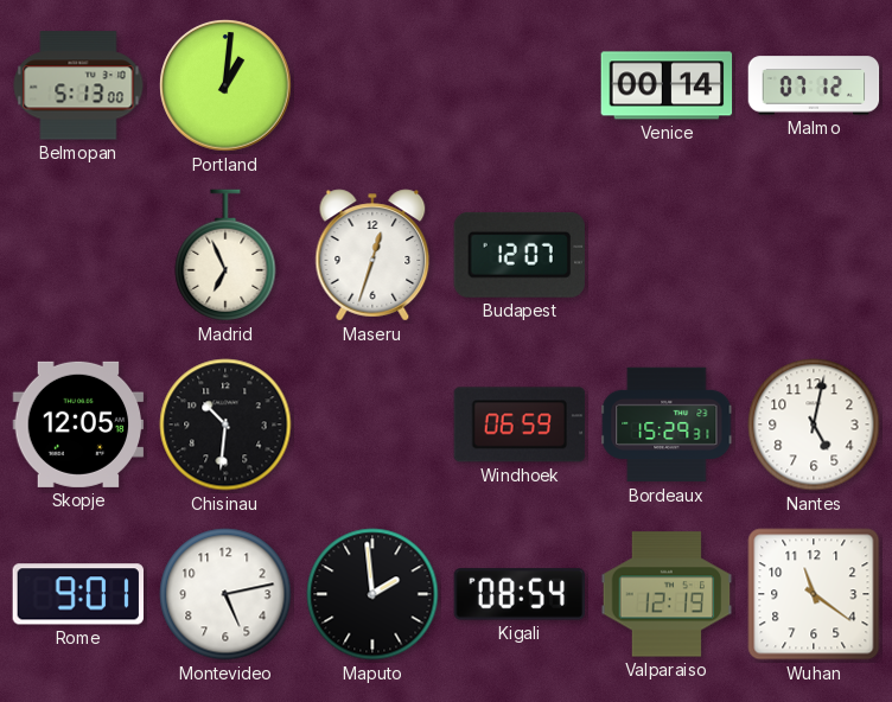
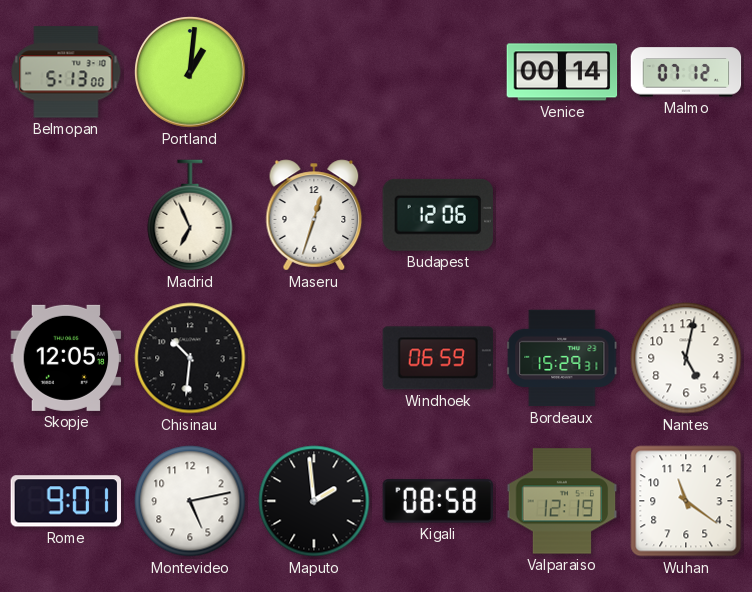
Budapest: 12:07 -> 12:06 (438, 215)
Kigali: 08:54 -> 08:58 (437, 501)
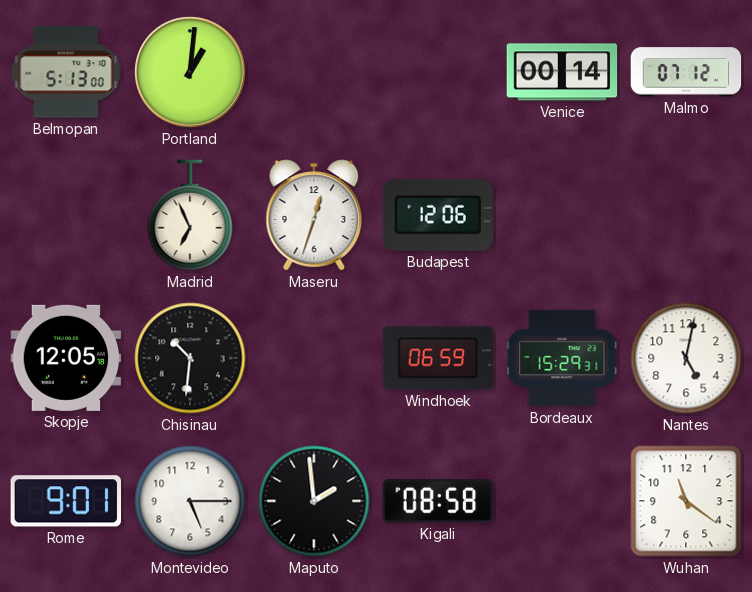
Montevideo: 5:13 -> 5:15 (190, 501)
Valparaiso: 12:19 -> none (562, 501)
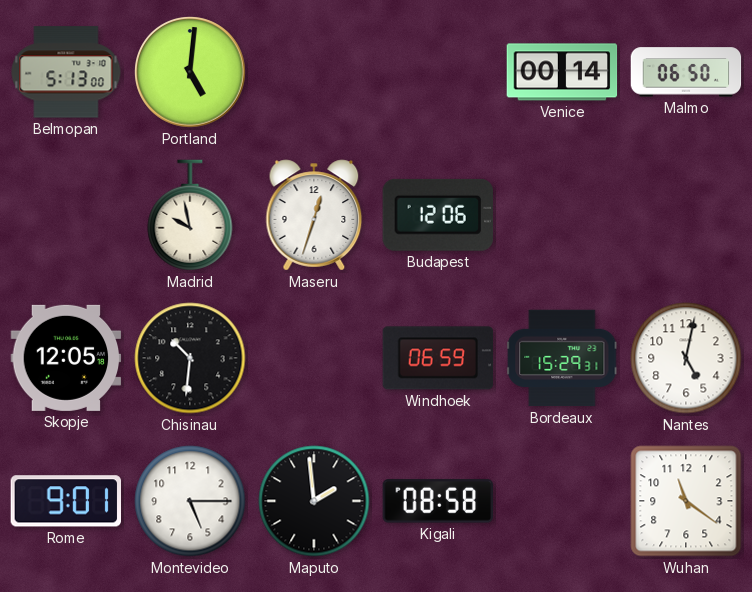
Portland: 1:01 -> 5:01 (190, 72)
Malmo: 07:12 -> 06:50 (686, 72)
Madrid: 6:56 -> 9:58 (190, 215)
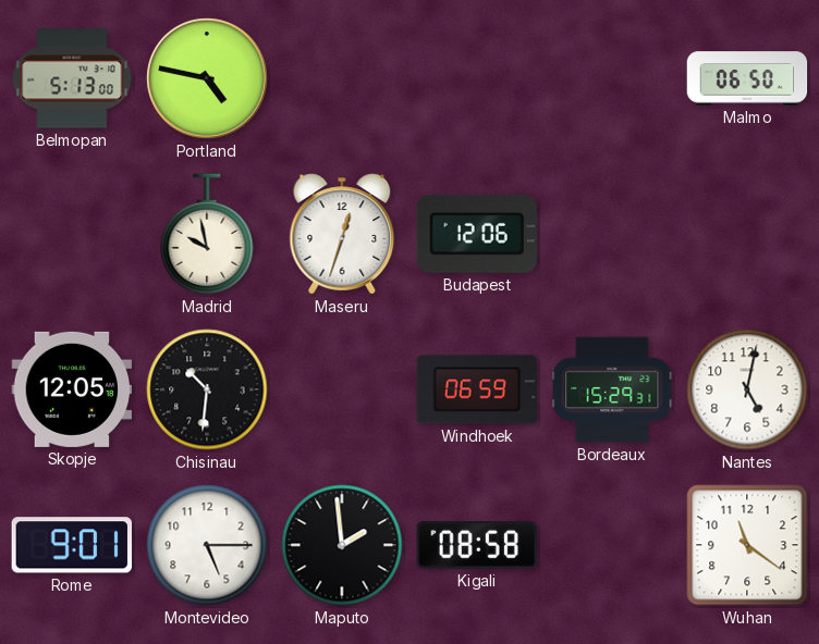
Portland: 5:01 -> 4:47 (207, 78)
Venice: 00:14 -> none (562, 72)
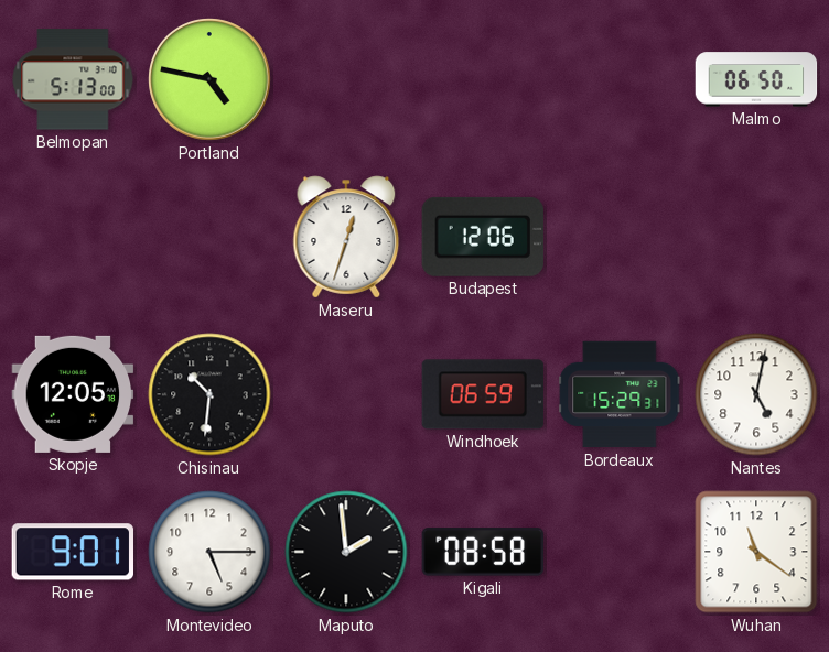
Madrid: 9:58 -> none (207, 234)
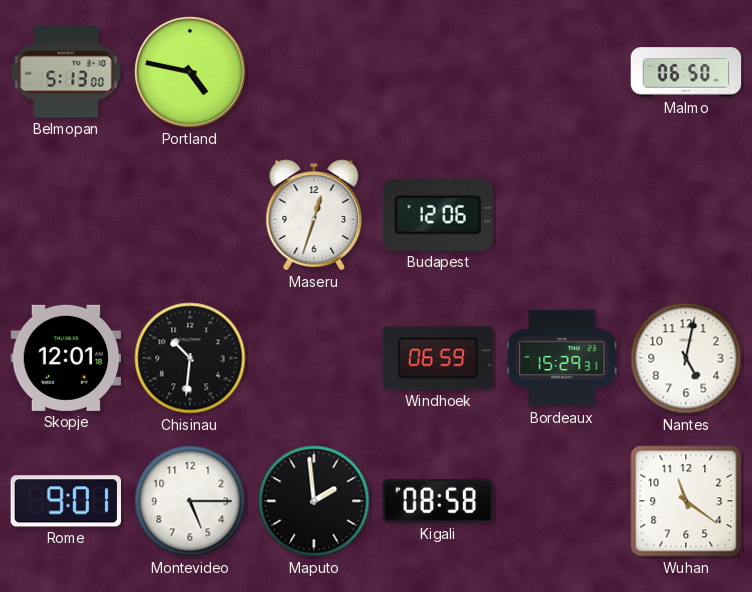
Skopje: 12:05 -> 12:01 (66, 358)
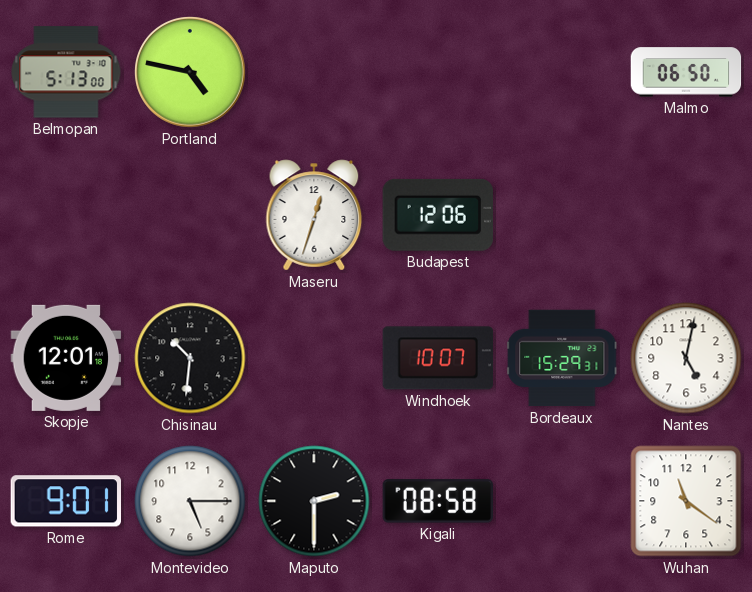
Windhoek: 06:59 -> 10:07 (438, 358)
Maputo: 1:59 -> 2:30 (314, 501)
